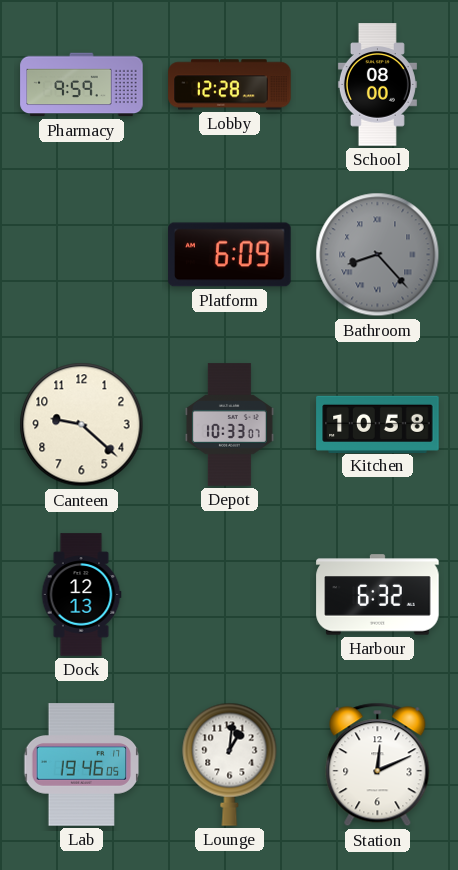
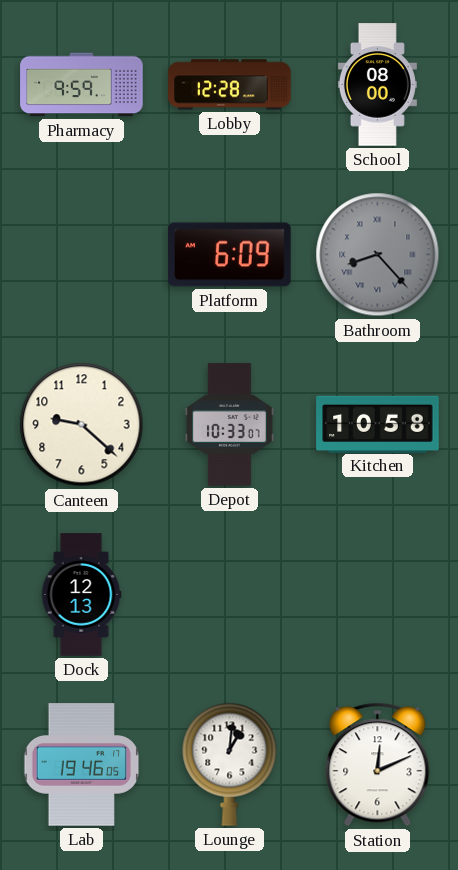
Harbour: 6:32 -> none (378, 595)
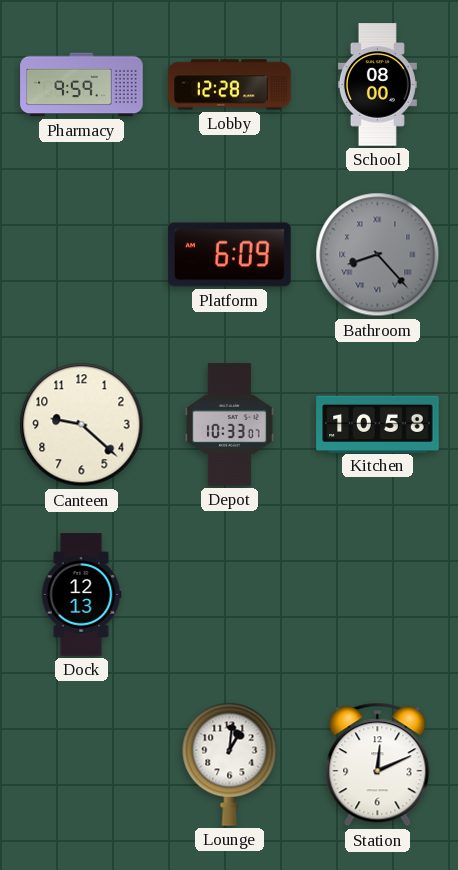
Lab: 19:46 -> none (82, 765)
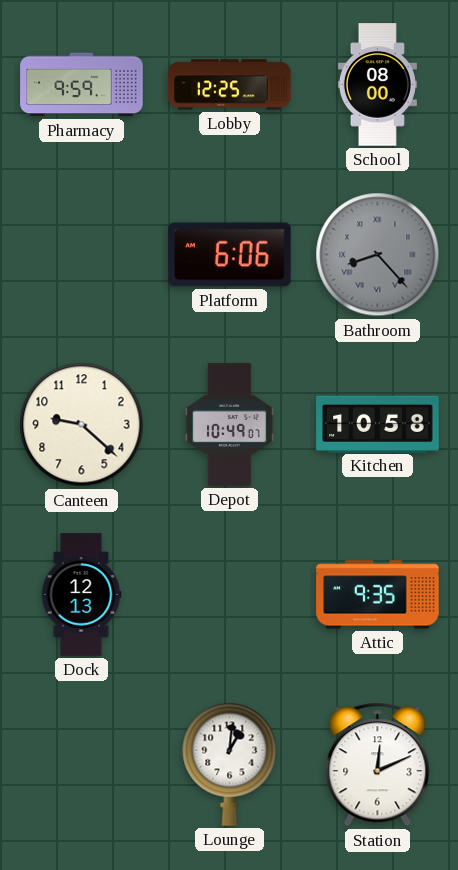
Lobby: 12:28 -> 12:25 (230, 85)
Platform: 6:09 -> 6:06 (230, 255)
Depot: 10:33 -> 10:49 (229, 425)
Attic: none -> 9:35 (378, 595)
